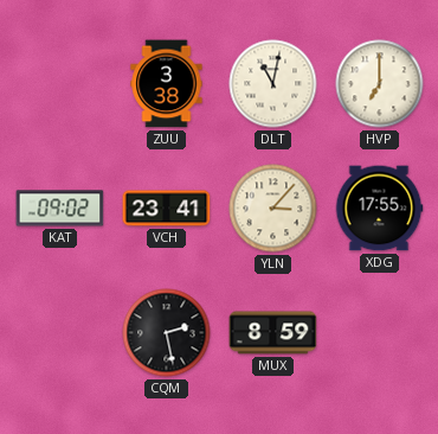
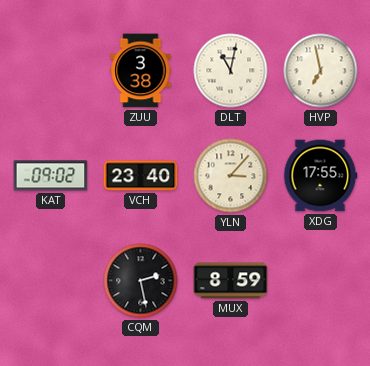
HVP: 7:00 -> 6:58 (321, 71)
VCH: 23:41 -> 23:40 (141, 176)
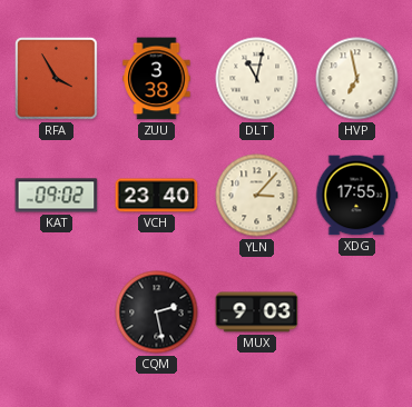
RFA: none -> 3:55 (57, 79)
MUX: 8:59 -> 9:03 (257, 312)
